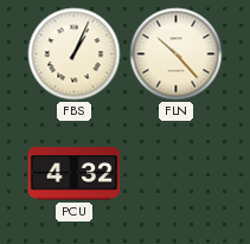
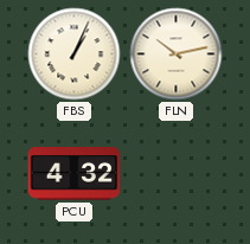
FLN: 10:23 -> 10:13 (177, 54)
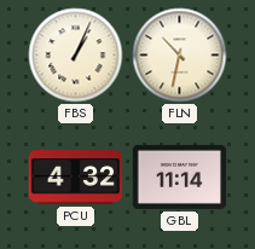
FLN: 10:13 -> 10:32 (180, 56)
GBL: none -> 11:14 (180, 176)
